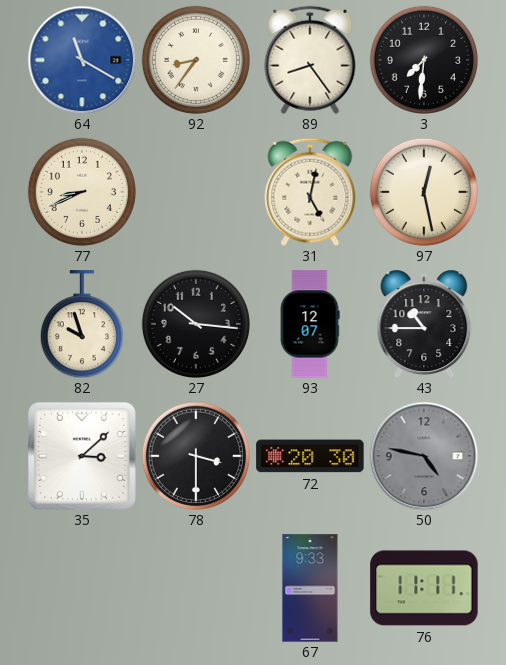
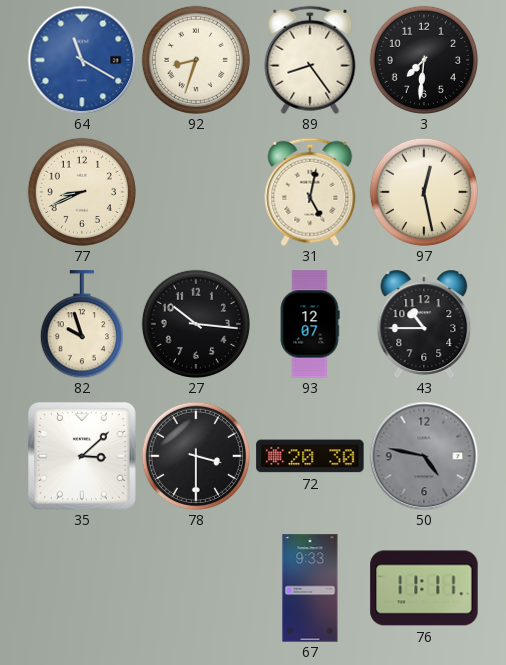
92: 8:36 -> 8:33 (196, 60)
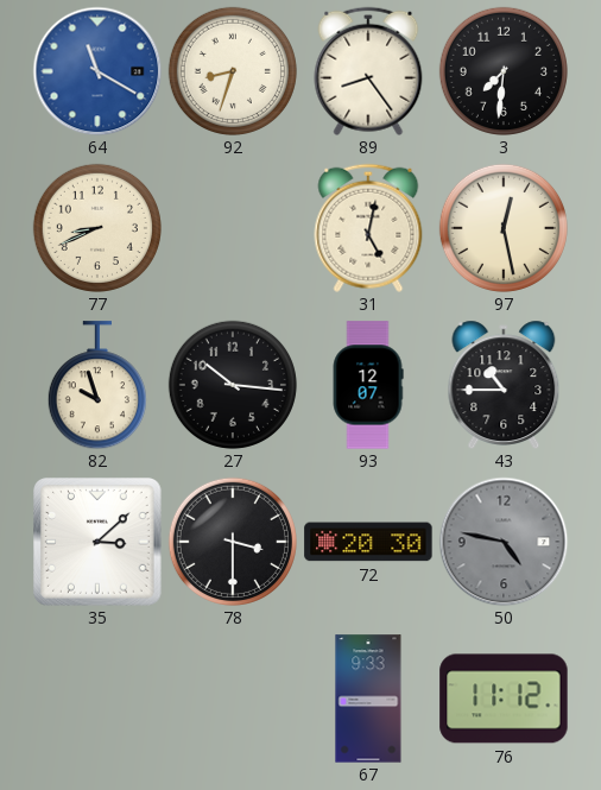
76: 11:11 -> 11:12 (504, 699)
